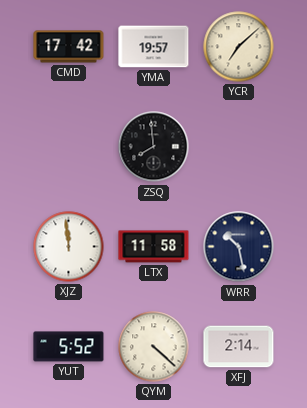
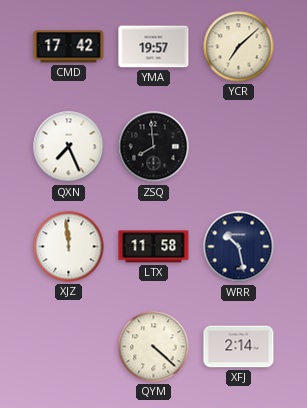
QXN: none -> 7:26 (69, 147)
YUT: 5:52 -> none (69, 347)
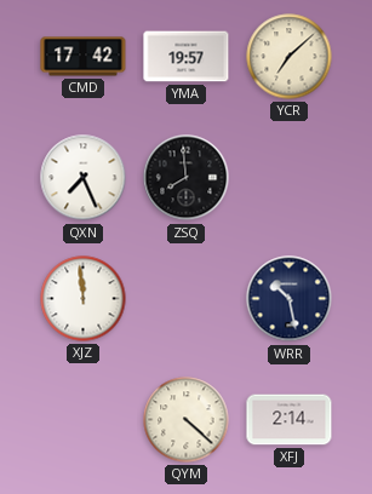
LTX: 11:58 -> none (154, 247)
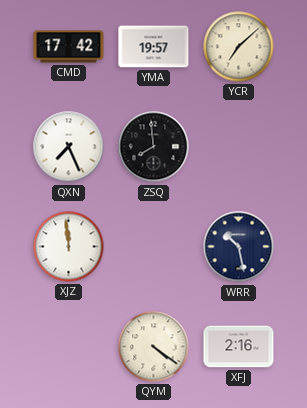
QYM: 4:22 -> 4:21 (154, 347)
XFJ: 2:14 -> 2:16 (239, 347)
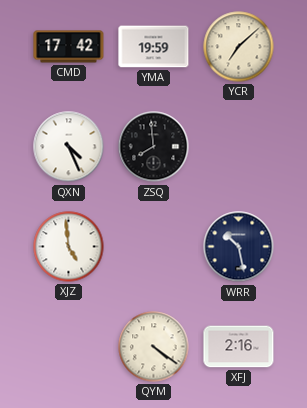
YMA: 19:57 -> 19:59 (154, 47)
QXN: 7:26 -> 4:26 (69, 147)
XJZ: 11:59 -> 4:59 (69, 247)
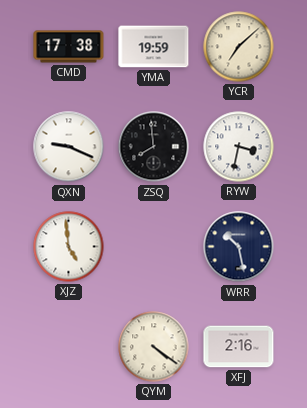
CMD: 17:42 -> 17:38 (69, 47)
QXN: 4:26 -> 9:19 (69, 147)
RYW: none -> 3:32 (239, 147)
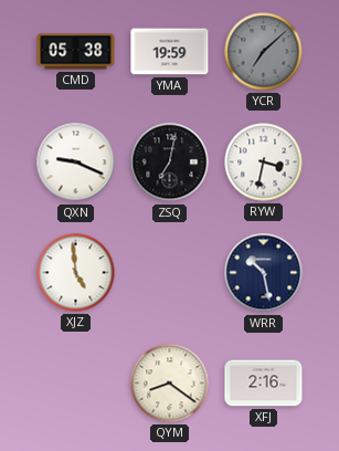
CMD: 17:38 -> 05:38 (76, 52)
YCR dial: cream -> grey (264, 52)
ZSQ: 7:59 -> 7:02 (170, 162)
QYM: 4:21 -> 8:21 (170, 384)
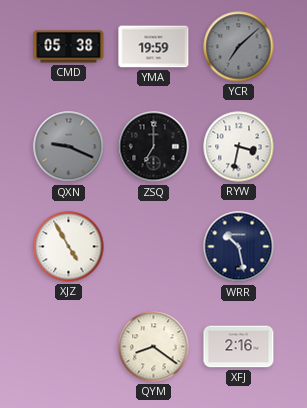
QXN dial: white -> grey (69, 147)
ZSQ: 7:02 -> 7:00 (154, 147)
XJZ: 4:59 -> 4:55 (69, 247)
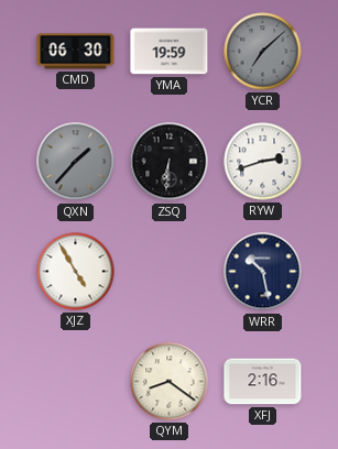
CMD: 05:38 -> 06:30 (76, 52)
QXN: 9:19 -> 1:37 (76, 162)
ZSQ: 7:00 -> 6:31 (170, 162)
RYW: 3:32 -> 2:42 (263, 162)
